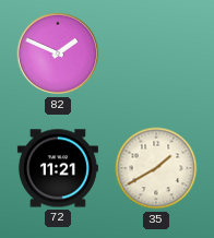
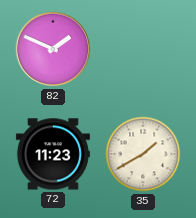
72: 11:21 -> 11:23 (53, 154)
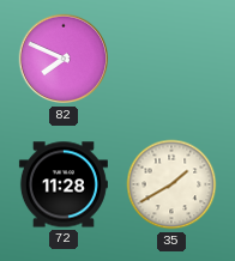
82: 1:49 -> 7:49 (64, 59)
72: 11:23 -> 11:28 (64, 184)
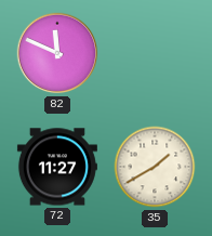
82: 7:49 -> 11:49 (57, 53)
72: 11:28 -> 11:27 (57, 167)
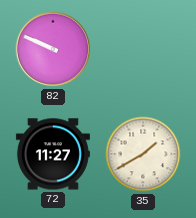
82: 11:49 -> 9:49 (53, 49)
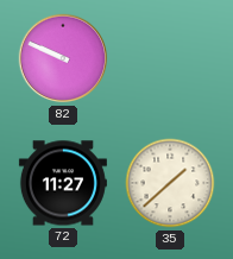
35: 1:40 -> 1:38 (170, 183)
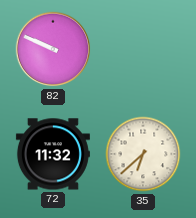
72: 11:27 -> 11:32 (53, 154)
35: 1:38 -> 6:38 (143, 154)
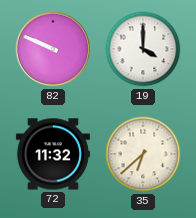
19: none -> 4:00 (143, 49)
